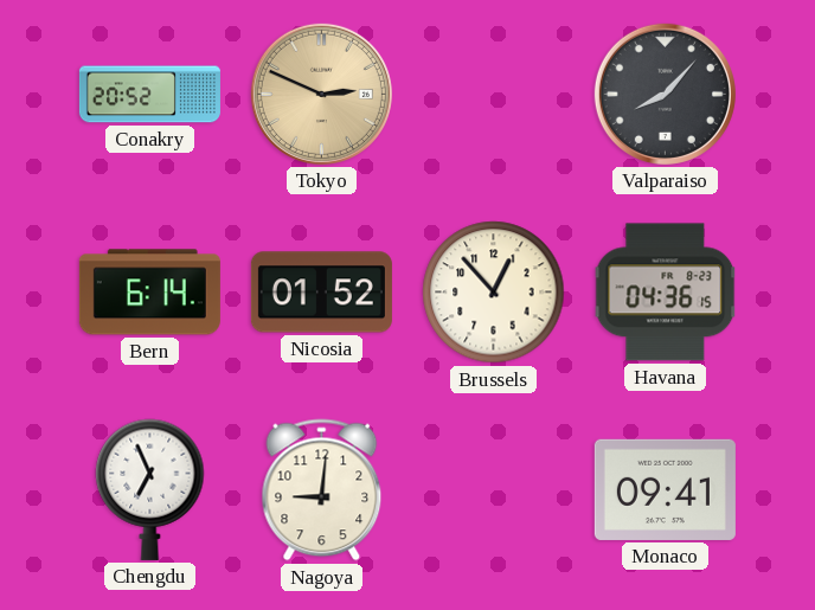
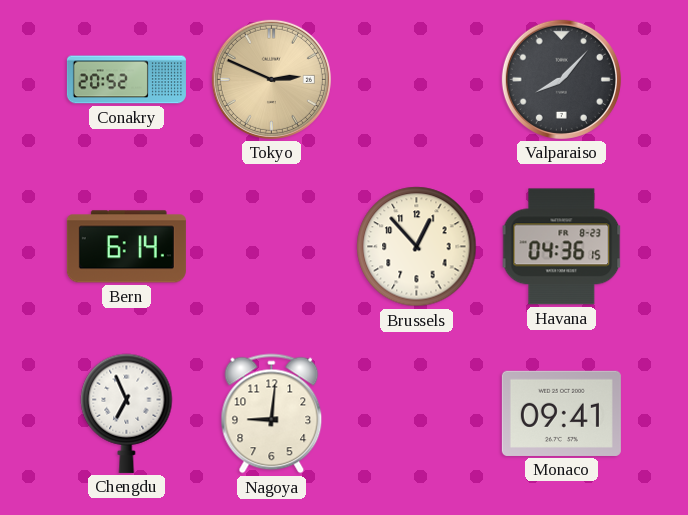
Nicosia: 01:52 -> none (321, 293)
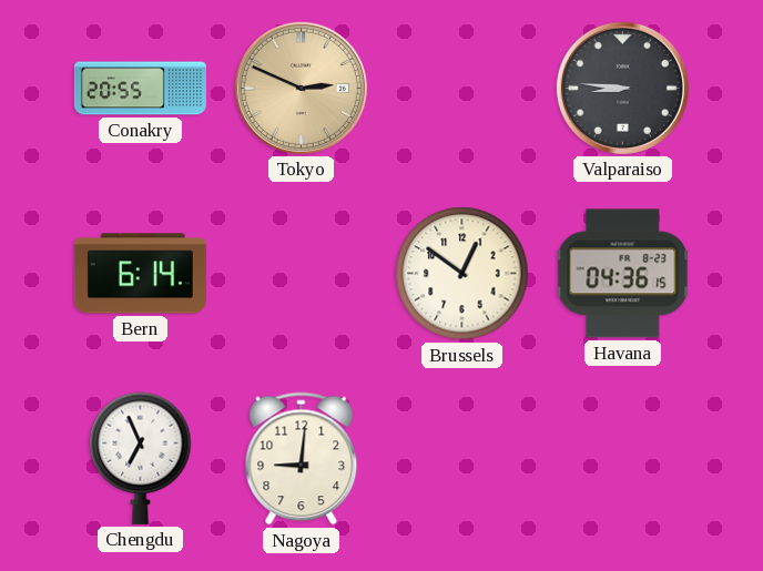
Conakry: 20:52 -> 20:55 (140, 89)
Valparaiso: 8:07 -> 8:46 (622, 88)
Brussels: 12:53 -> 12:51 (462, 274)
Monaco: 09:41 -> none (561, 413)
